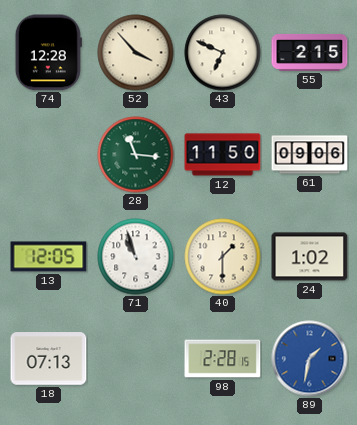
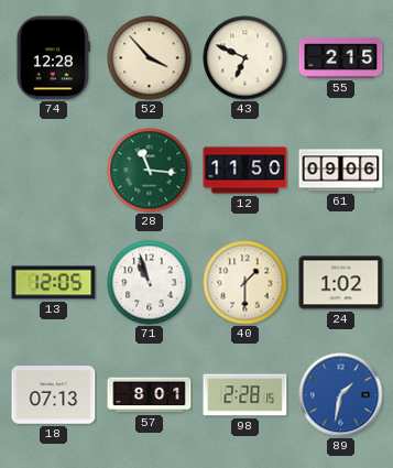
57: none -> 8:01 (150, 395)
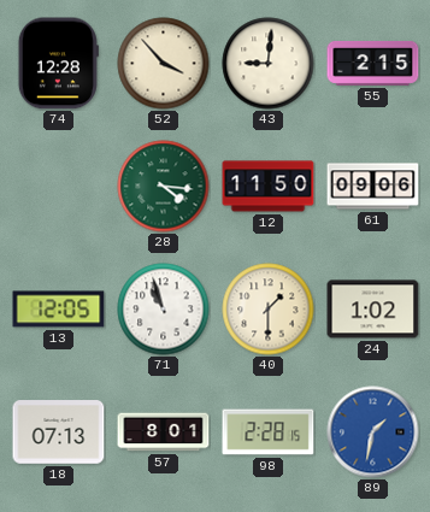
43: 6:49 -> 9:01 (269, 64)
28: 11:16 -> 4:16 (164, 187)
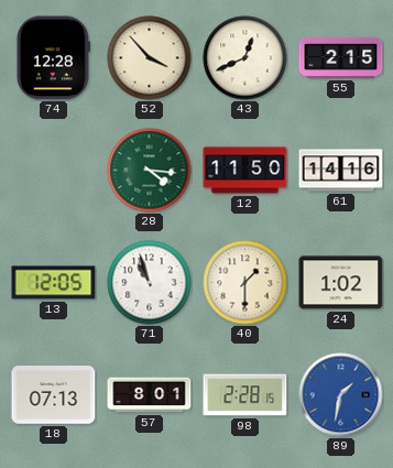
43: 9:01 -> 12:41 (245, 58)
61: 09:06 -> 14:16 (341, 171)
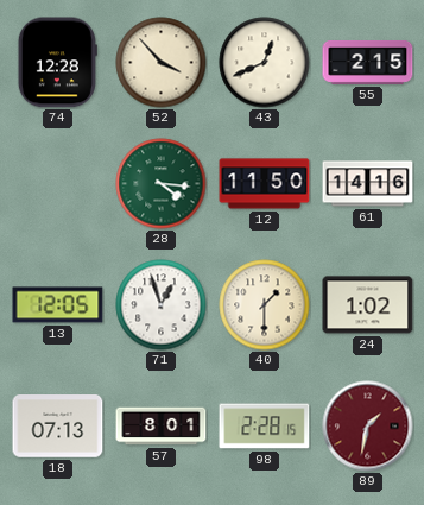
71: 10:57 -> 12:57 (162, 305)
89 dial: blue -> burgundy (368, 427)
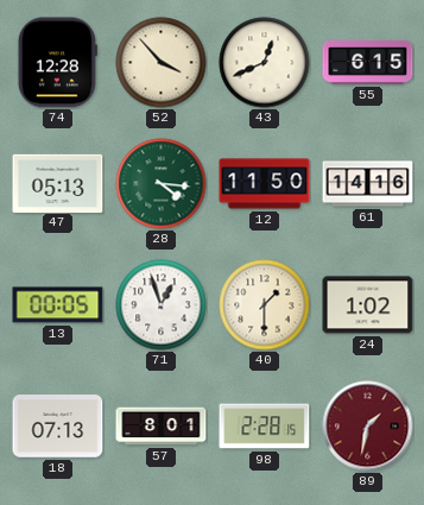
55: 2:15 -> 6:15 (368, 62)
47: none -> 05:13 (58, 183)
13: 12:05 -> 00:05 (58, 305)
